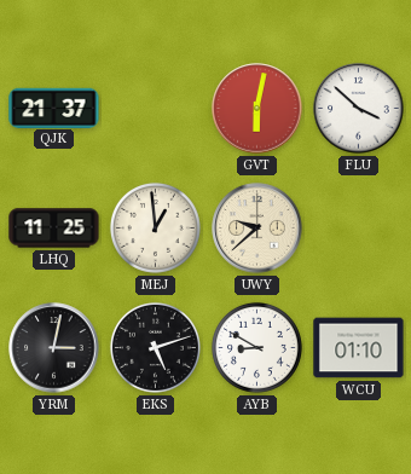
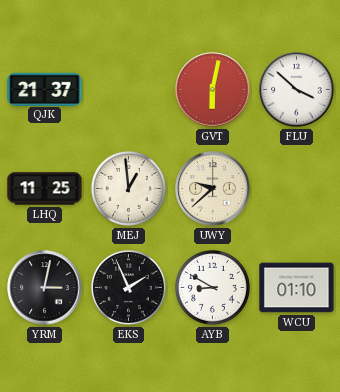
EKS: 5:12 -> 1:56 (128, 287)
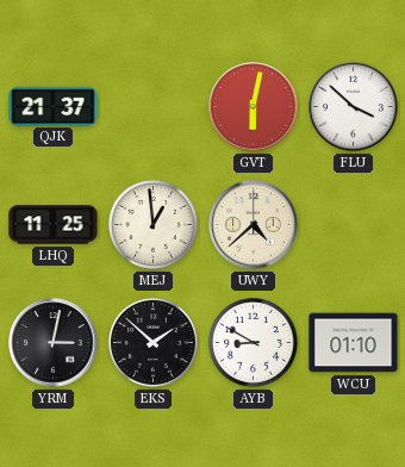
UWY: 9:38 -> 4:38 (254, 225)
EKS: 1:56 -> 1:52 (152, 342)
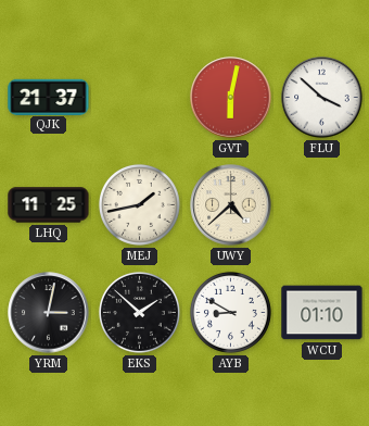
MEJ: 12:59 -> 1:43 (139, 204)
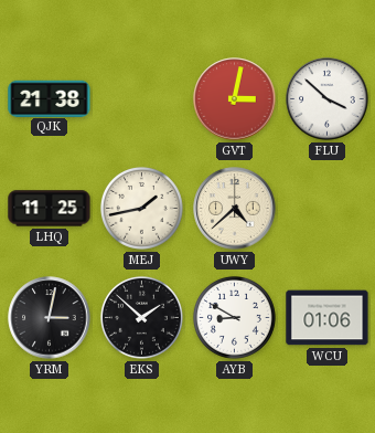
QJK: 21:37 -> 21:38 (50, 98)
GVT: 6:02 -> 3:02 (235, 99)
WCU: 01:10 -> 01:06 (328, 318)
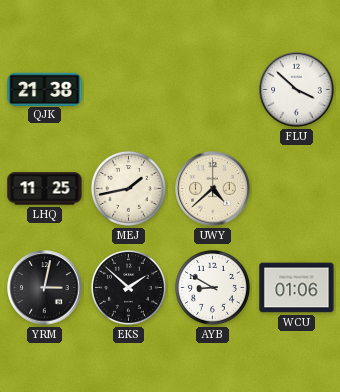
GVT: 3:02 -> none (235, 99)
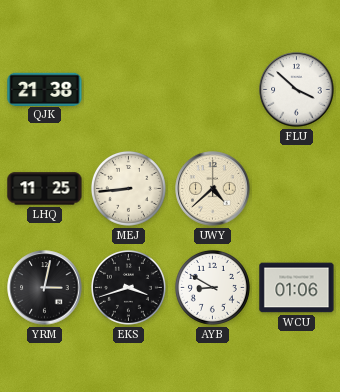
MEJ: 1:43 -> 8:44 (128, 188)
EKS: 1:52 -> 3:42 (128, 287)
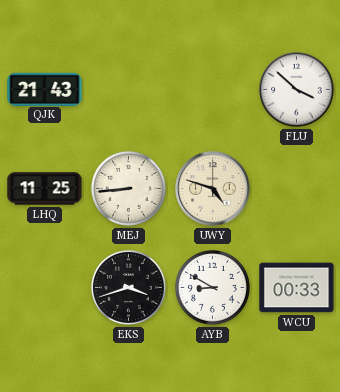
QJK: 21:38 -> 21:43 (45, 89)
UWY: 4:38 -> 4:48 (213, 189)
YRM: 3:02 -> none (45, 288)
WCU: 01:06 -> 00:33 (297, 288)
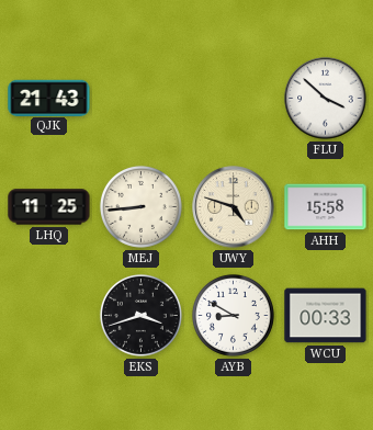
AHH: none -> 15:58 (326, 207)
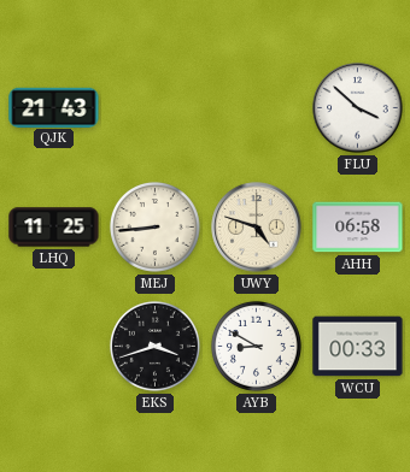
AHH: 15:58 -> 06:58 (358, 228)
